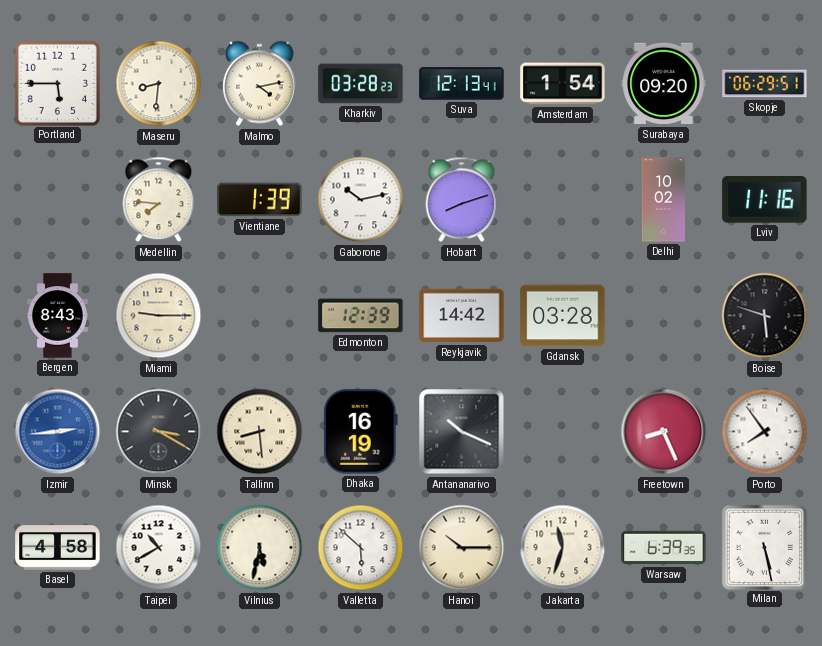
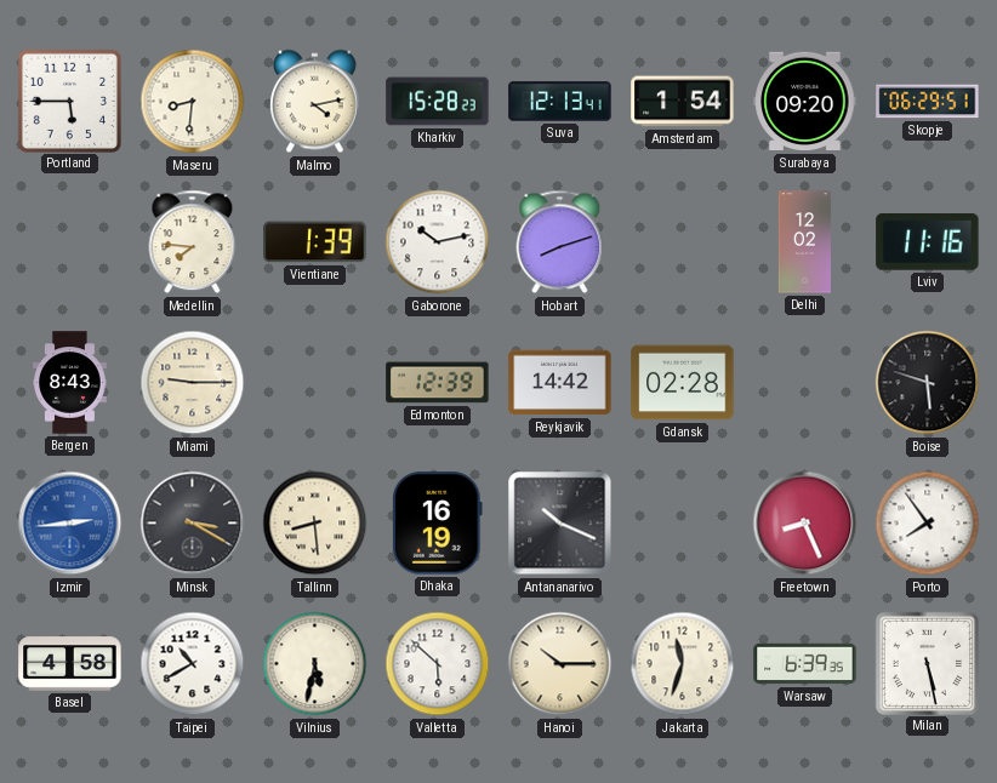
Kharkiv: 03:28 -> 15:28 (438, 102)
Delhi: 10:02 -> 12:02 (804, 242)
Gdansk: 03:28 -> 02:28 (683, 383)
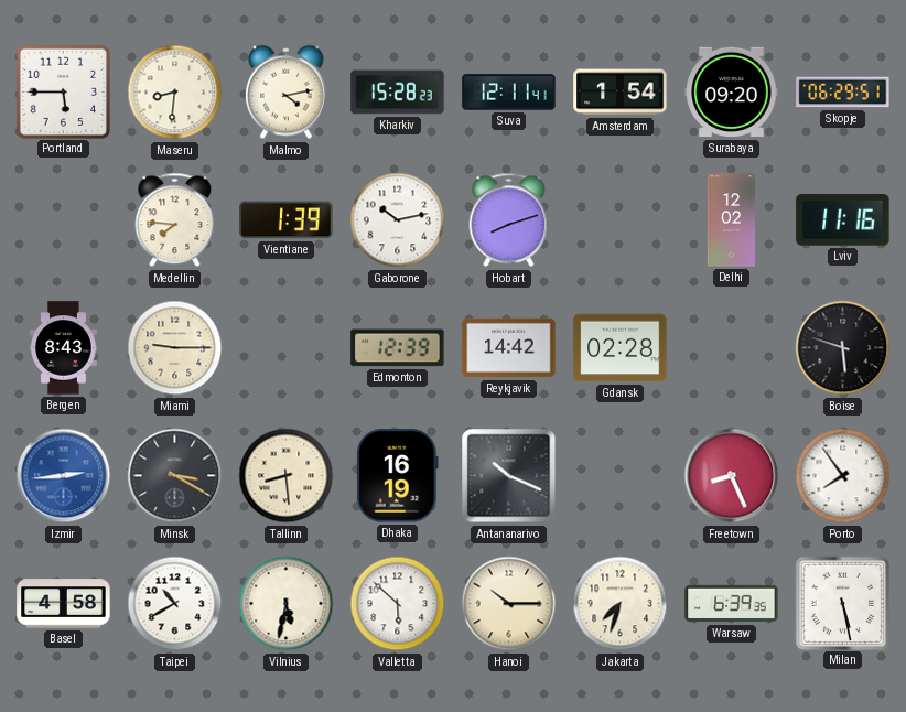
Suva: 12:13 -> 12:11 (509, 93)
Jakarta: 11:33 -> 7:33 (621, 604)
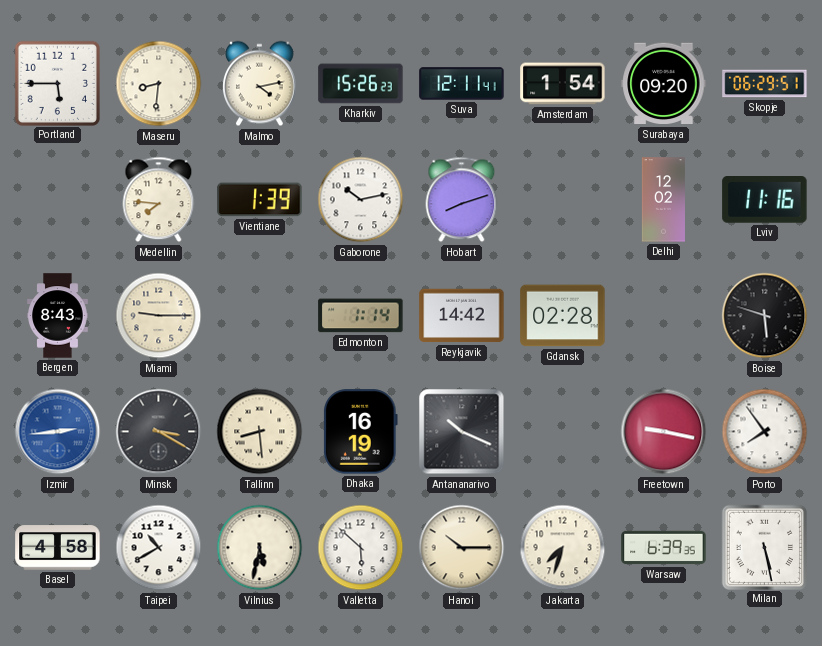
Kharkiv: 15:28 -> 15:26 (361, 84)
Edmonton: 12:39 -> 1:14 (361, 316)
Freetown: 8:26 -> 9:17 (664, 432)
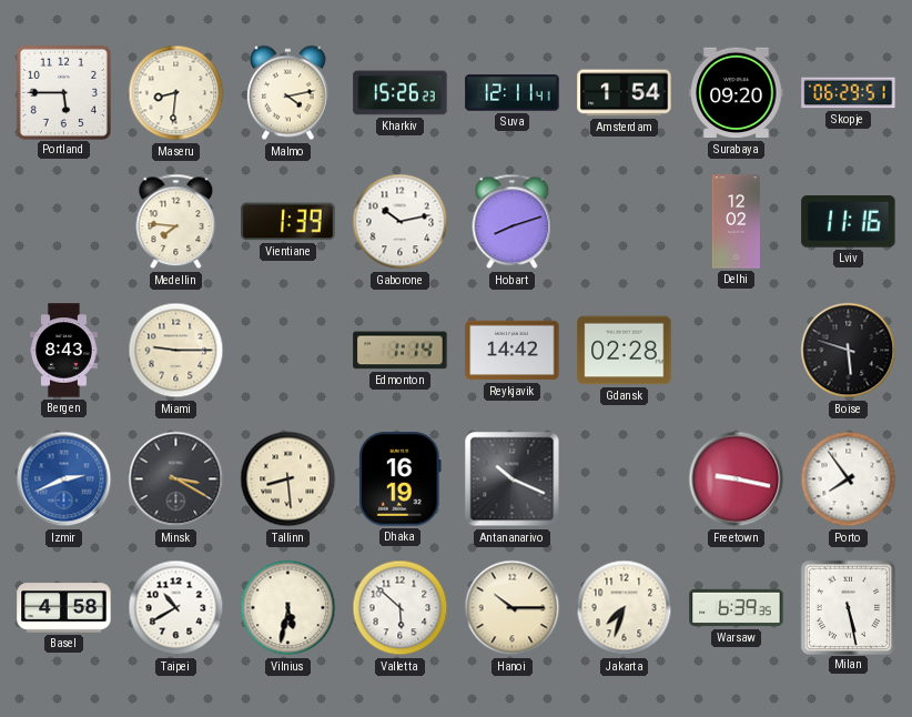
Izmir: 2:44 -> 2:41 (64, 479)
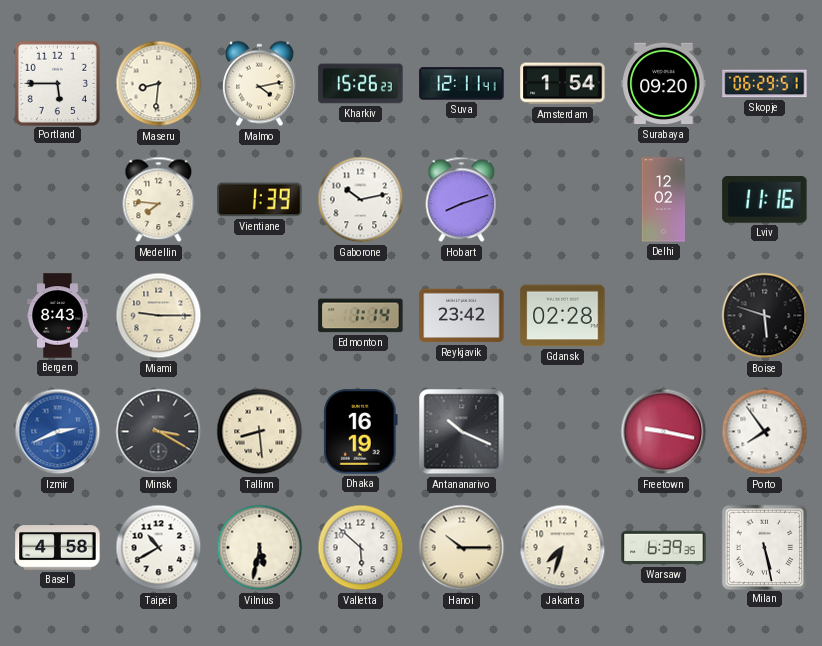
Reykjavik: 14:42 -> 23:42 (462, 316)
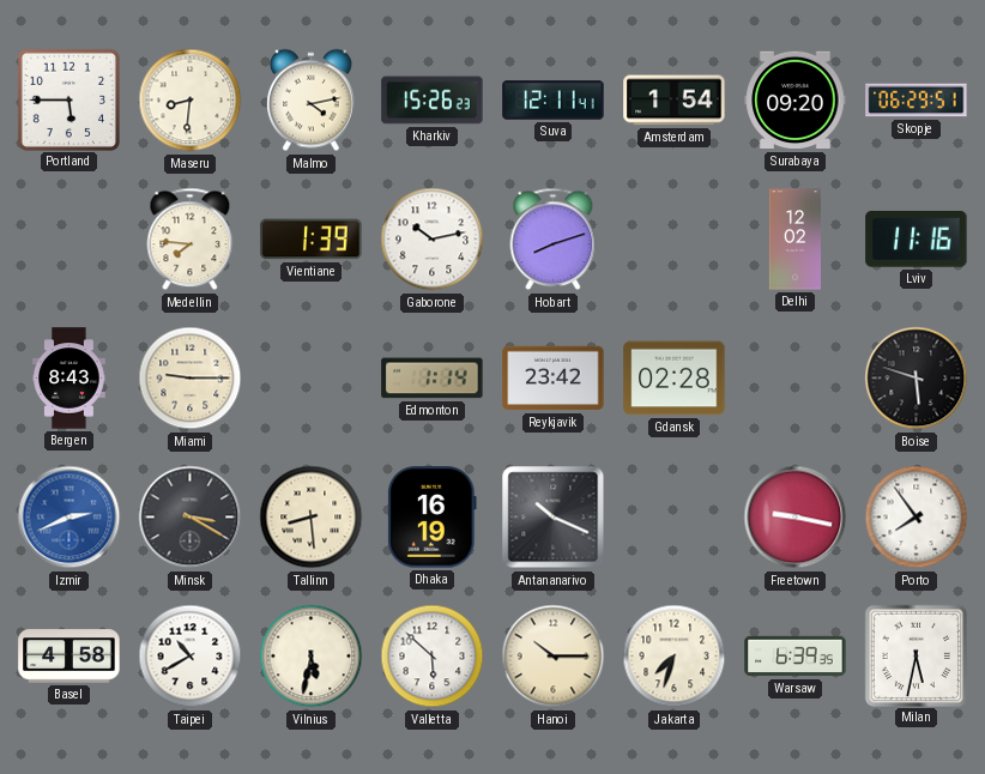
Milan: 5:28 -> 5:32 (915, 655)
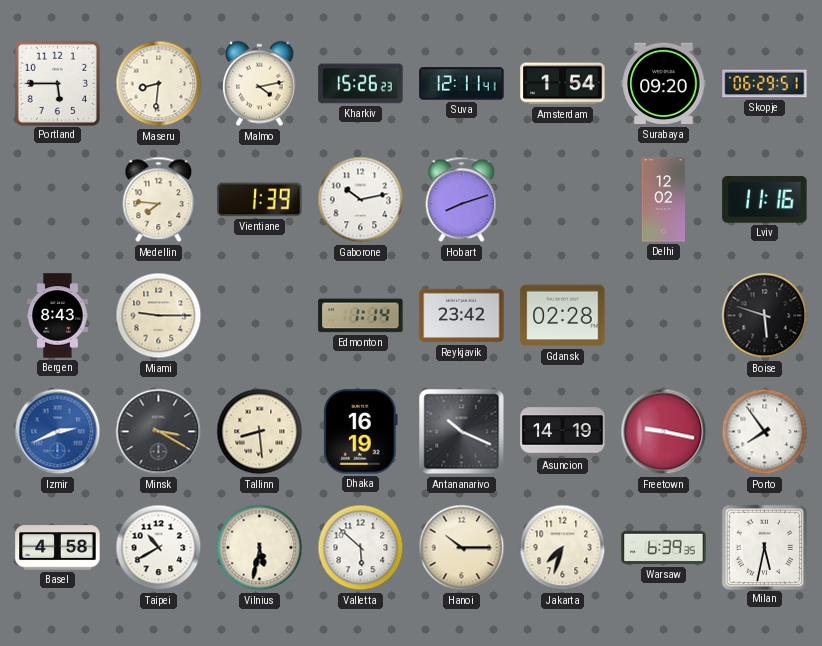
Asuncion: none -> 14:19 (563, 432)
